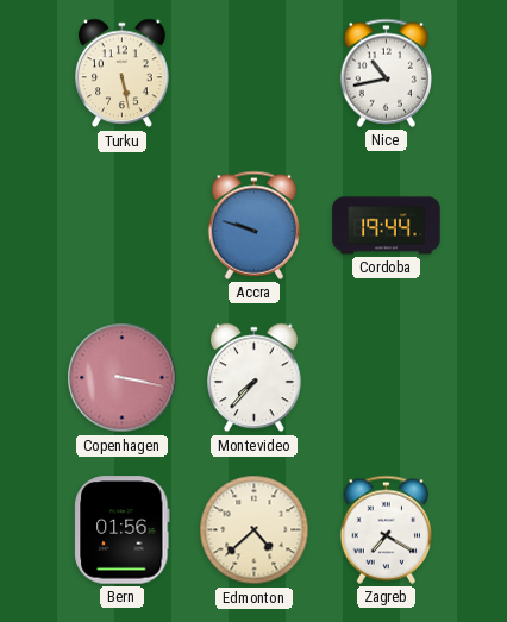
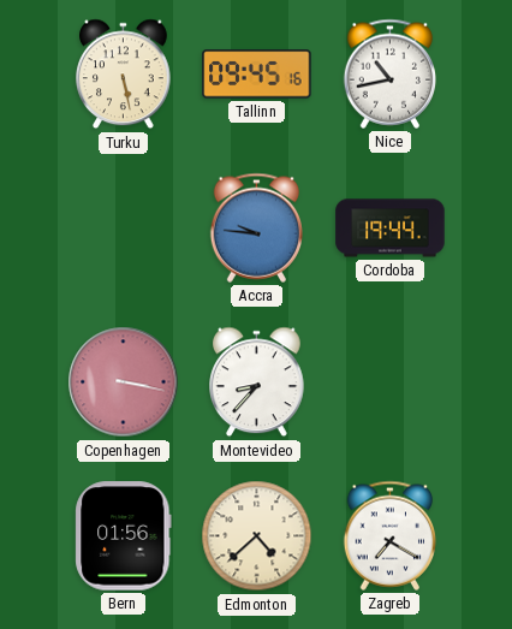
Tallinn: none -> 09:45 (257, 75)
Accra: 9:48 -> 9:46 (256, 227)
Montevideo: 7:37 -> 8:37 (257, 382)
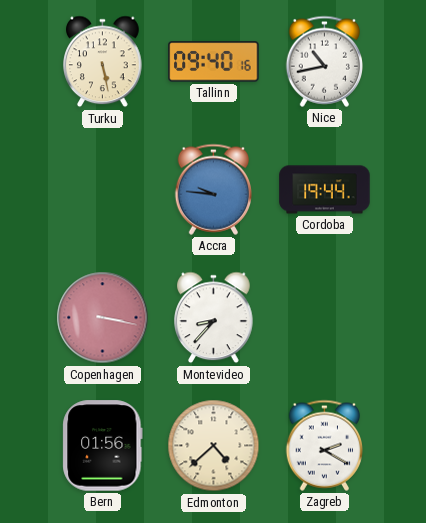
Tallinn: 09:45 -> 09:40 (214, 62)
Zagreb: 7:20 -> 2:20 (324, 445)
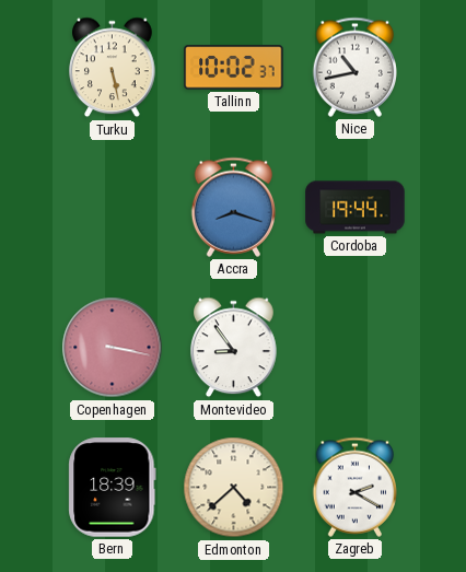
Tallinn: 09:40 -> 10:02 (234, 68)
Accra: 9:46 -> 8:18 (233, 207)
Montevideo: 8:37 -> 8:54 (234, 348)
Bern: 01:56 -> 18:39 (113, 488)
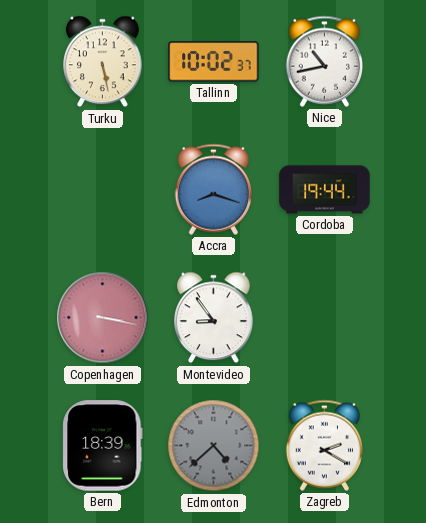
Edmonton dial: cream -> grey (214, 446)
